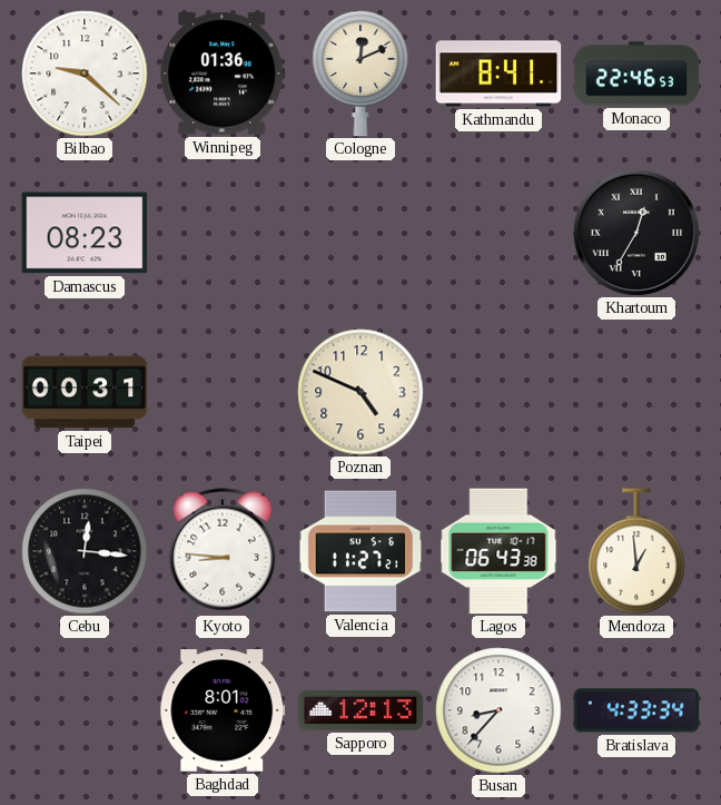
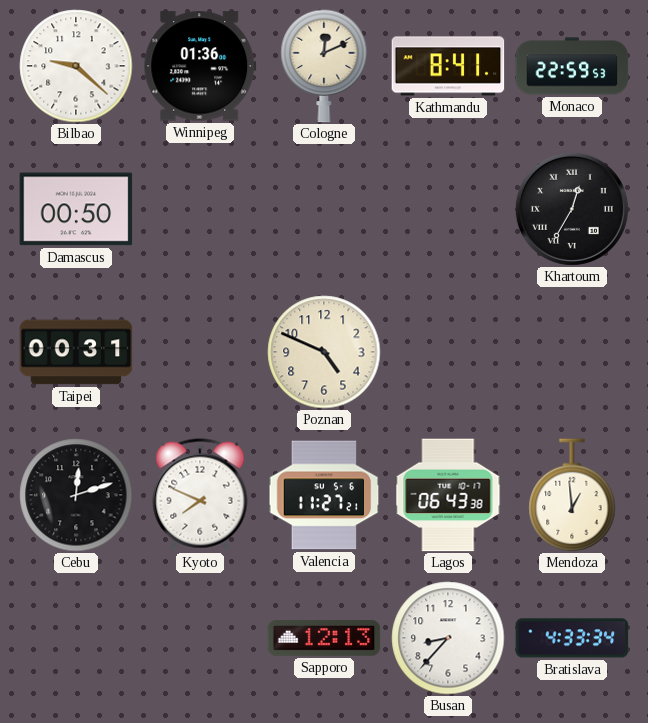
Monaco: 22:46 -> 22:59 (572, 66)
Damascus: 08:23 -> 00:50 (76, 209)
Cebu: 12:16 -> 12:12 (76, 495)
Kyoto: 8:46 -> 7:49 (200, 495)
Baghdad: 8:01 -> none (223, 710)
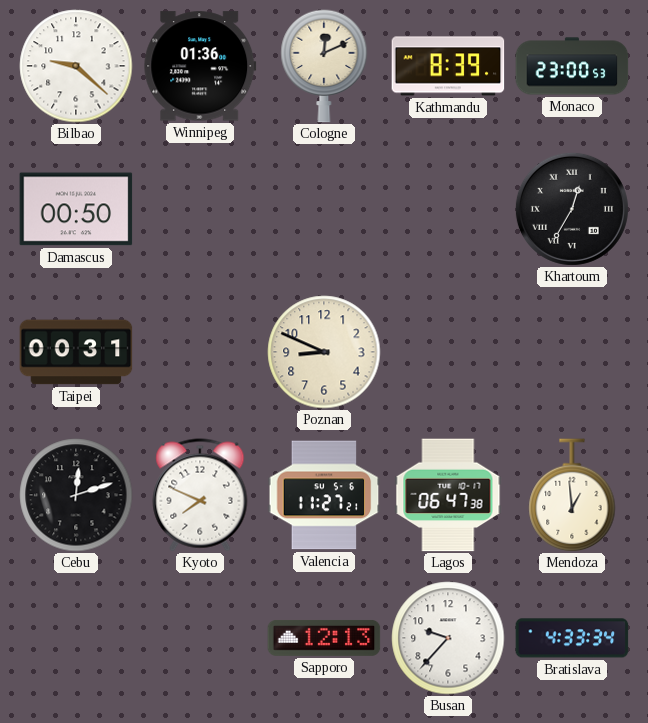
Kathmandu: 8:41 -> 8:39 (448, 66)
Monaco: 22:59 -> 23:00 (572, 66)
Poznan: 4:49 -> 8:49 (324, 352)
Lagos: 06:43 -> 06:47 (448, 495)
Busan: 8:37 -> 9:37 (448, 638)
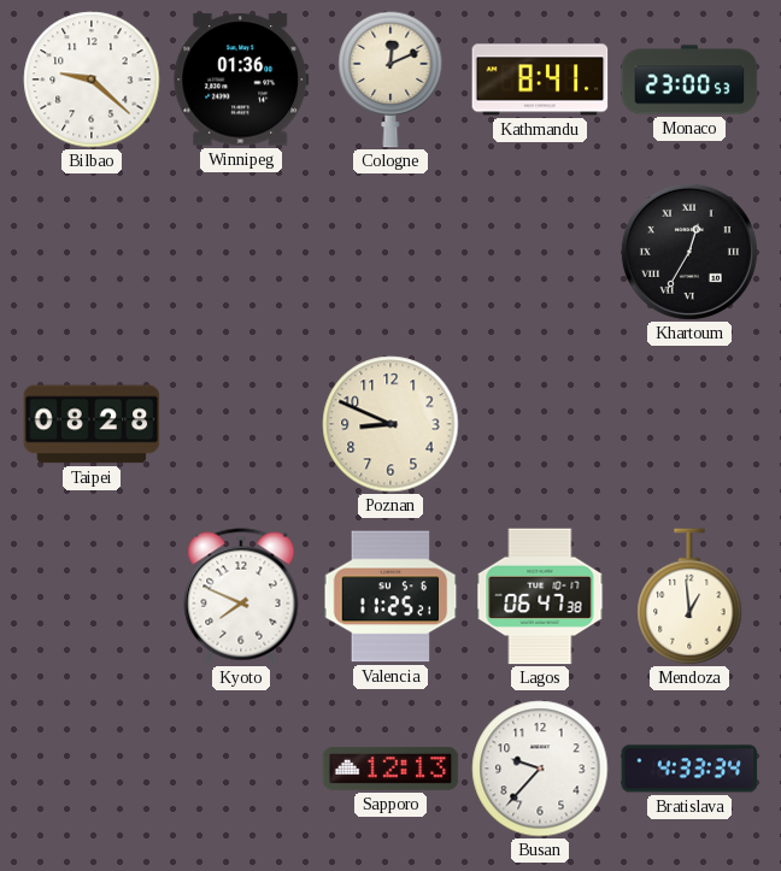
Kathmandu: 8:39 -> 8:41 (540, 80)
Damascus: 00:50 -> none (76, 209)
Taipei: 00:31 -> 08:28 (92, 424)
Cebu: 12:12 -> none (76, 495)
Valencia: 11:27 -> 11:25 (390, 596)
